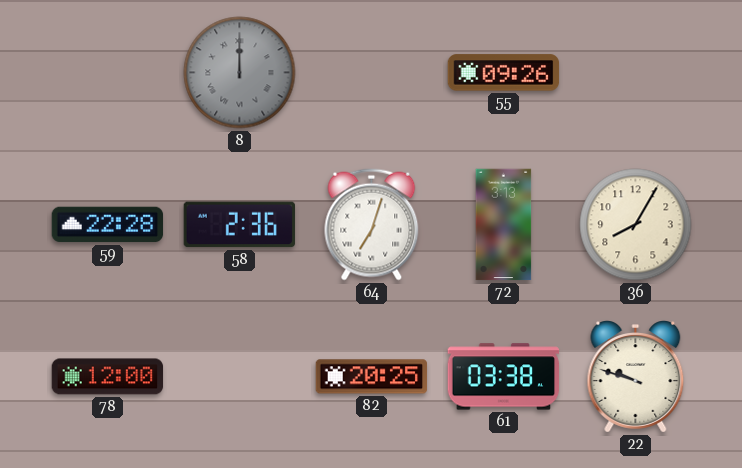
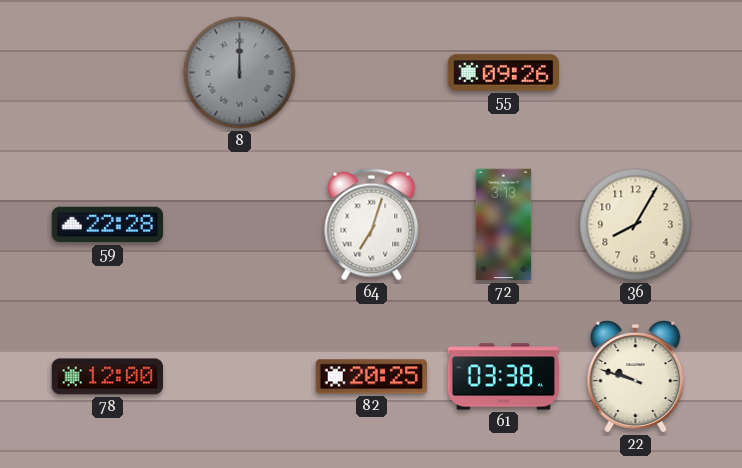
58: 2:36 -> none (240, 225)
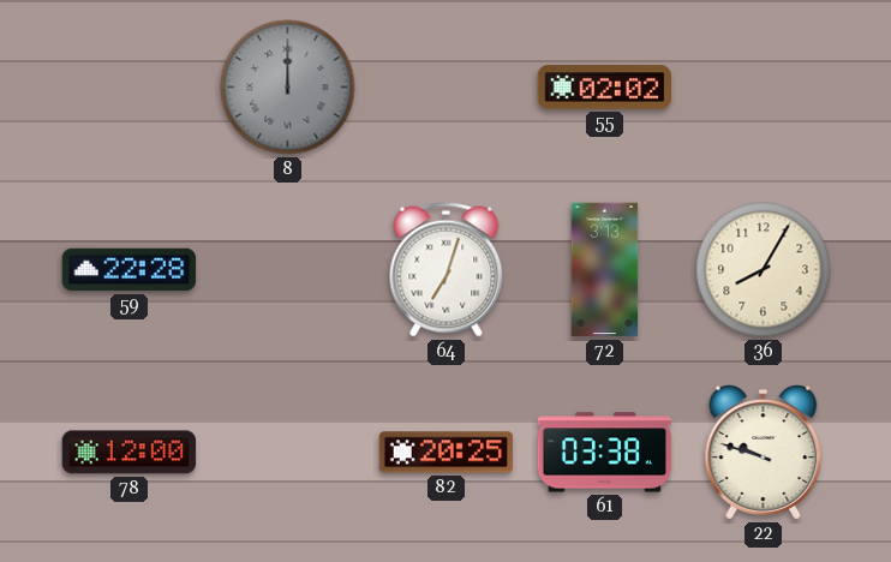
55: 09:26 -> 02:02 (605, 88)
